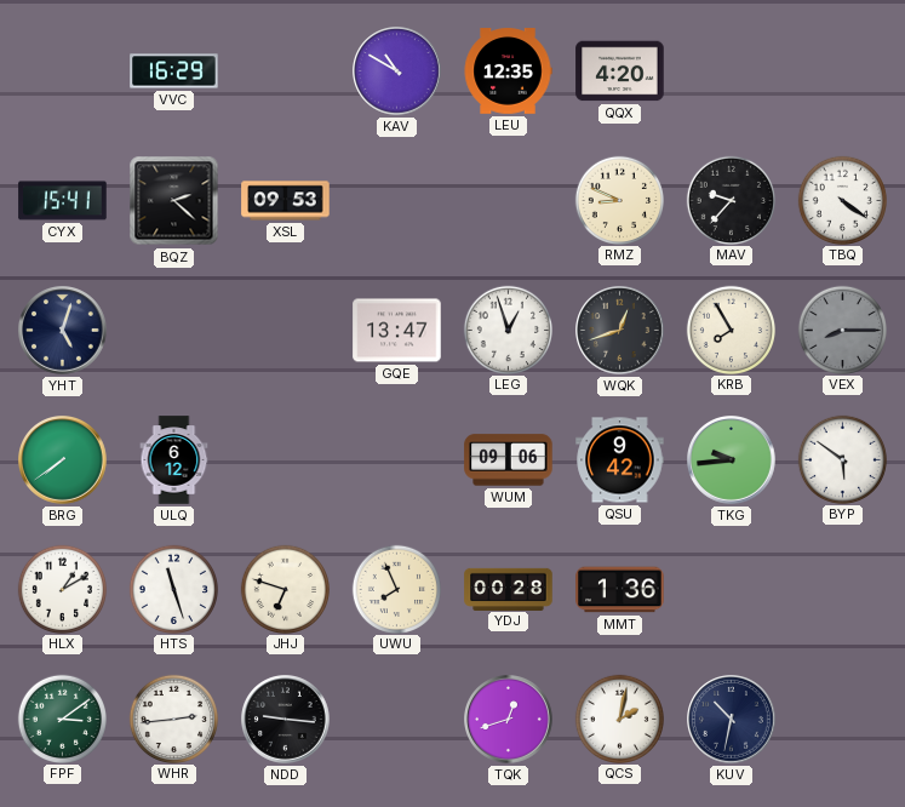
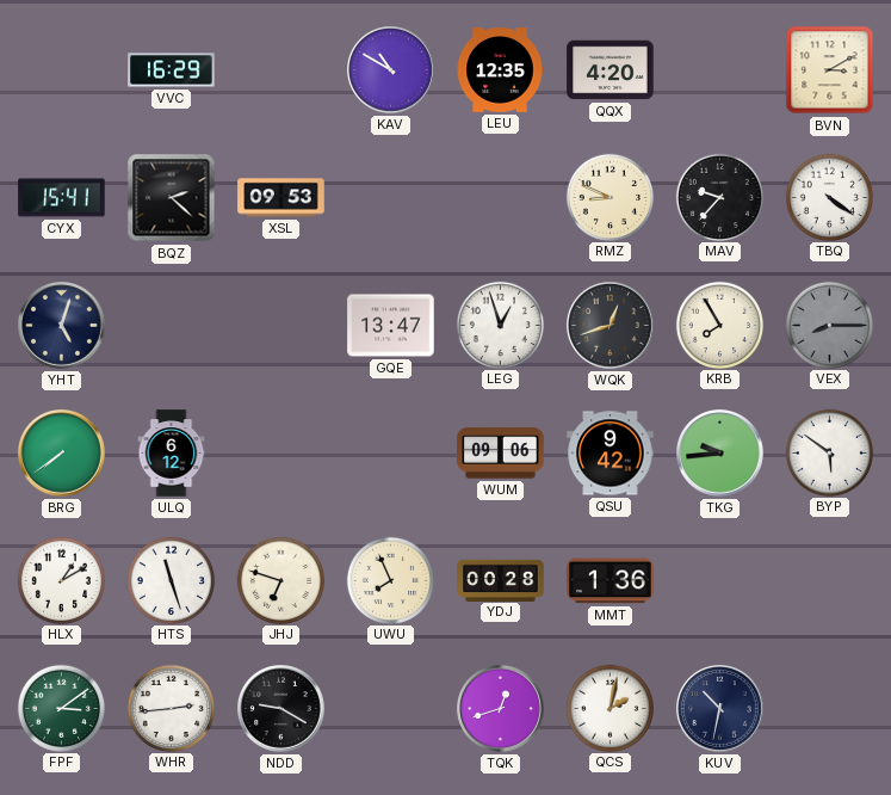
BVN: none -> 3:10 (830, 70)
NDD: 9:16 -> 9:20 (281, 709)
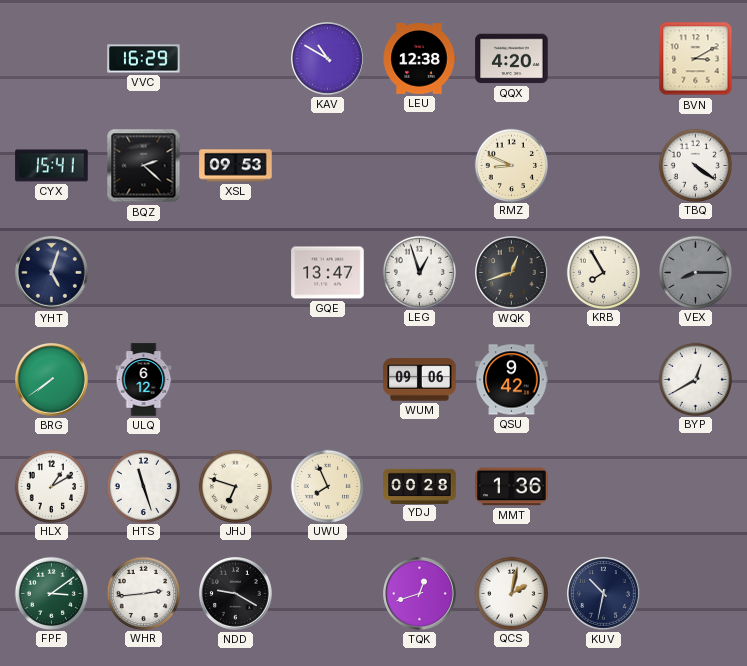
LEU: 12:35 -> 12:38 (419, 59)
MAV: 9:37 -> none (719, 197)
TKG: 9:44 -> none (720, 454)
BYP: 5:51 -> 12:40 (695, 379)
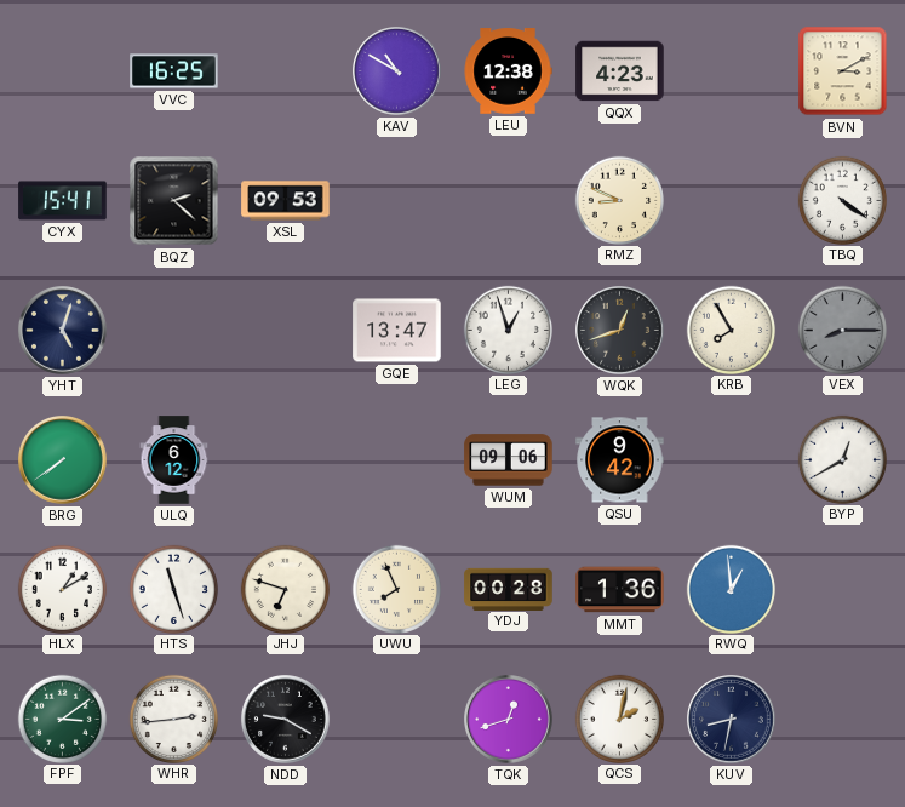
VVC: 16:29 -> 16:25 (174, 71)
QQX: 4:20 -> 4:23 (620, 71)
RWQ: none -> 12:59 (731, 589)
KUV: 10:32 -> 8:32 (732, 720)
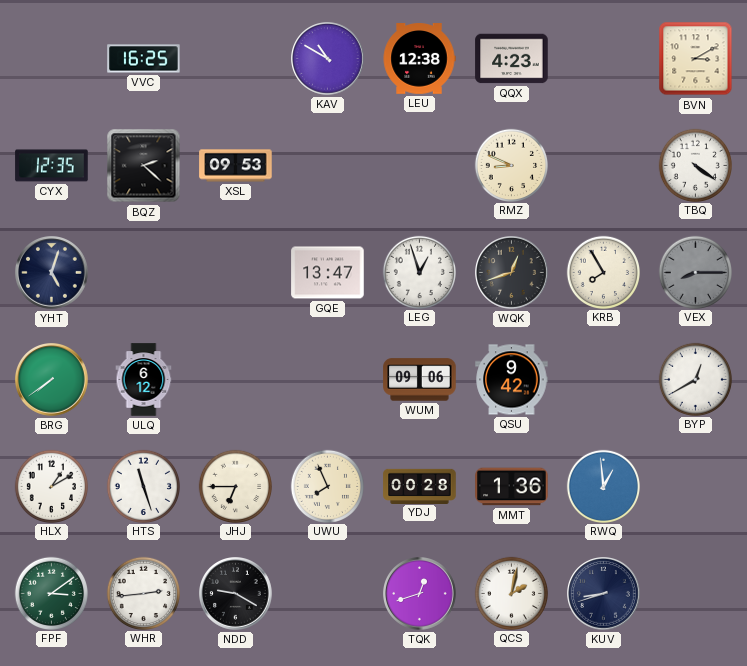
CYX: 15:41 -> 12:35 (52, 166)
JHJ: 6:48 -> 6:45 (235, 486)
KUV: 8:32 -> 8:42 (604, 594)
